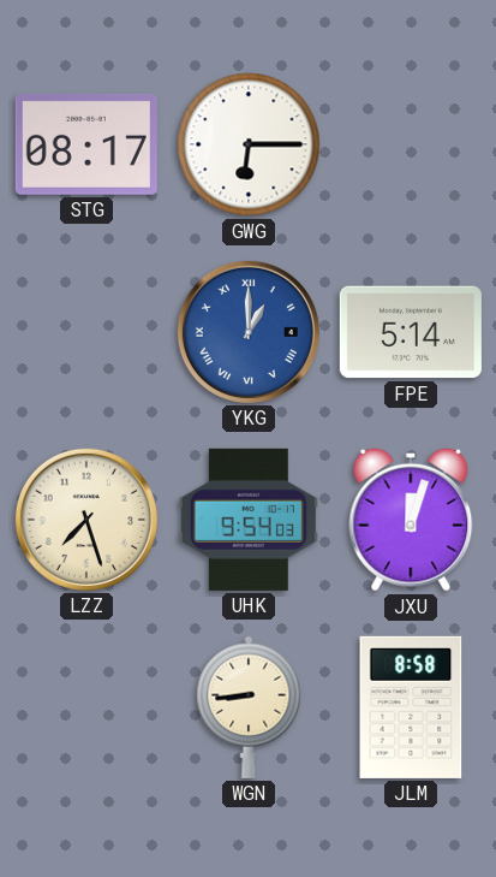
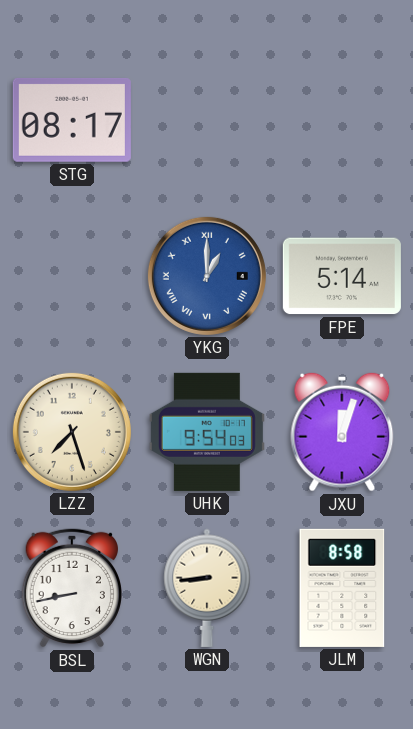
GWG: 6:15 -> none (249, 144)
BSL: none -> 8:43 (71, 588)
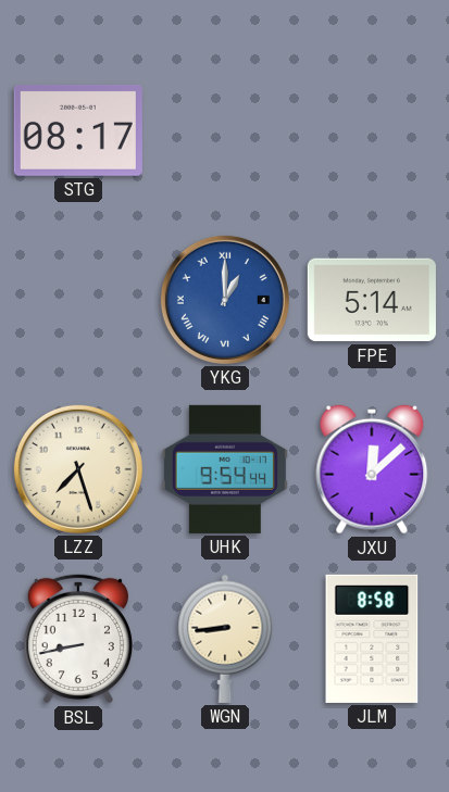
UHK: 9:54:03 -> 9:54:44 (225, 469)
JXU: 12:03 -> 12:08 (372, 469)
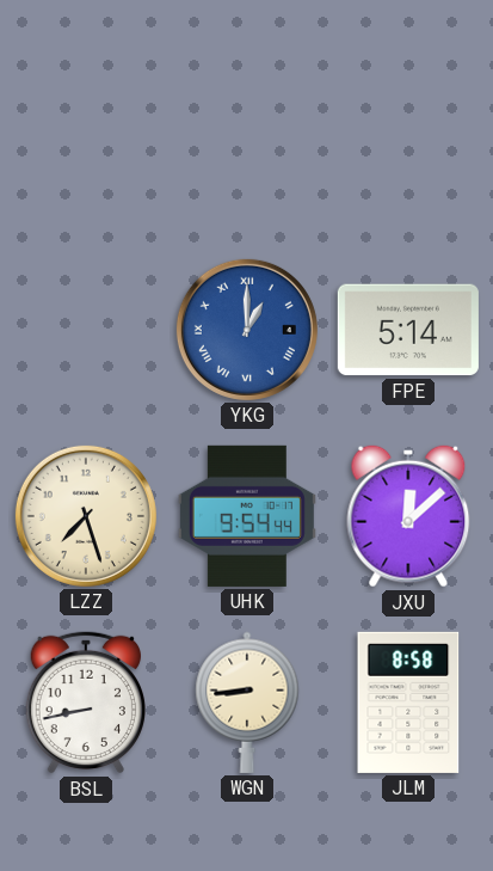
STG: 08:17 -> none (78, 130)
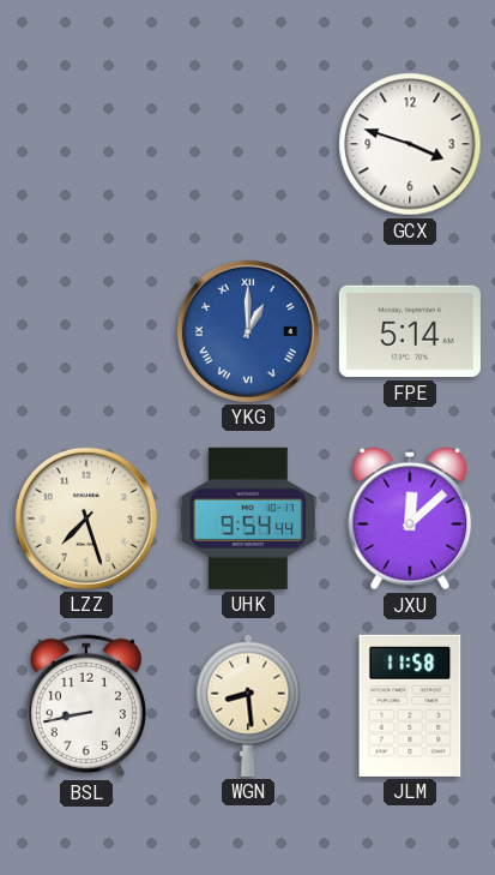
GCX: none -> 3:48 (410, 144)
WGN: 8:44 -> 8:29 (248, 706)
JLM: 8:58 -> 11:58 (410, 706)
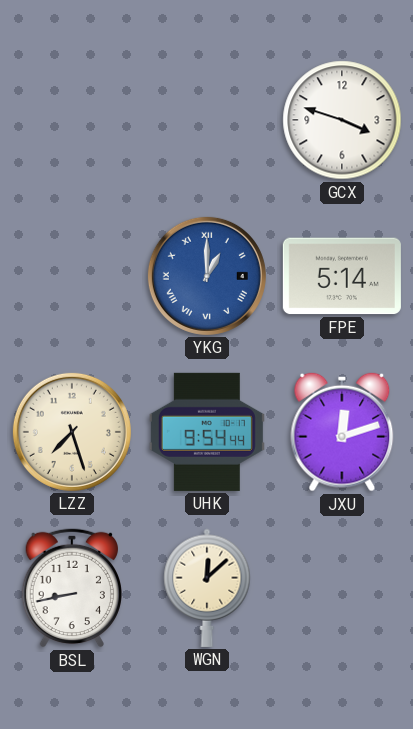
JXU: 12:08 -> 12:12 (342, 432)
WGN: 8:29 -> 12:08 (207, 588)
JLM: 11:58 -> none (410, 706)
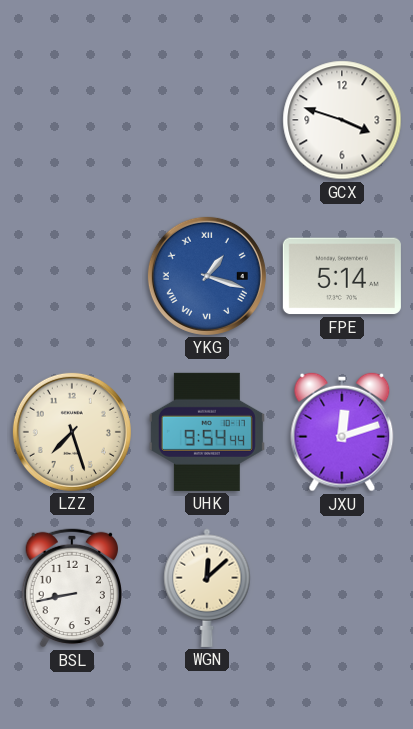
YKG: 1:00 -> 1:18 (207, 276)
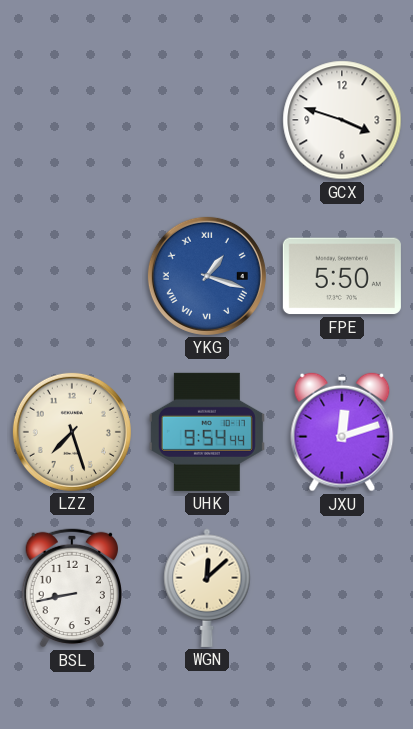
FPE: 5:14 -> 5:50 (342, 276)
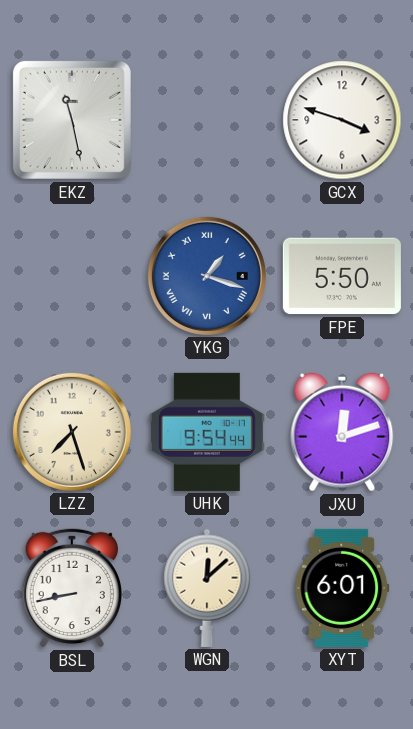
EKZ: none -> 11:28 (72, 120)
XYT: none -> 6:01 (342, 588)
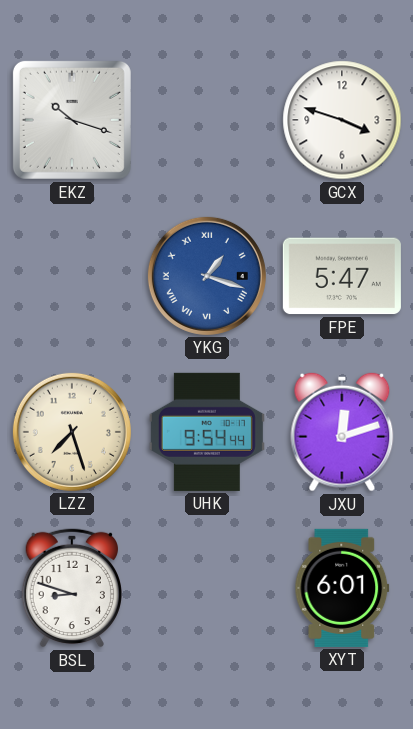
EKZ: 11:28 -> 10:18 (72, 120)
FPE: 5:50 -> 5:47 (342, 276)
BSL: 8:43 -> 8:48 (71, 588)
WGN: 12:08 -> none (207, 588)
